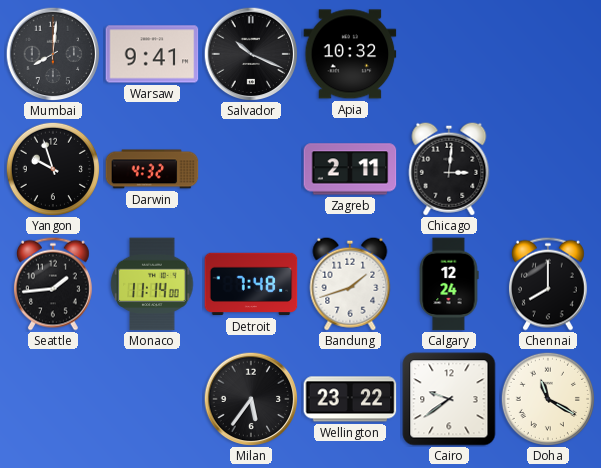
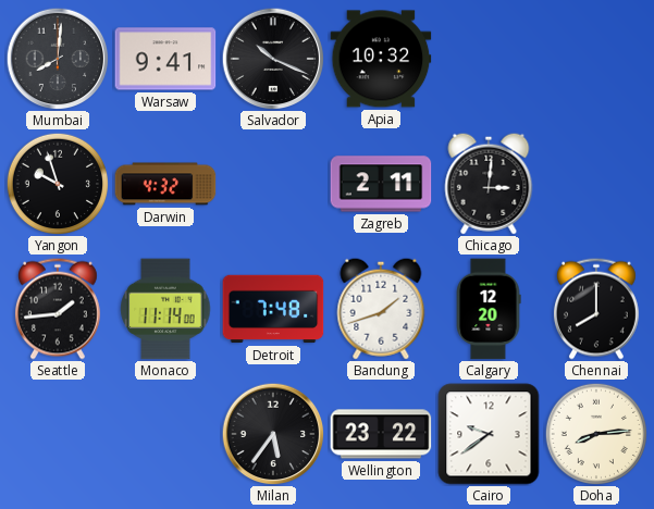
Calgary: 12:24 -> 12:20 (489, 309)
Doha: 11:20 -> 8:14 (595, 433)
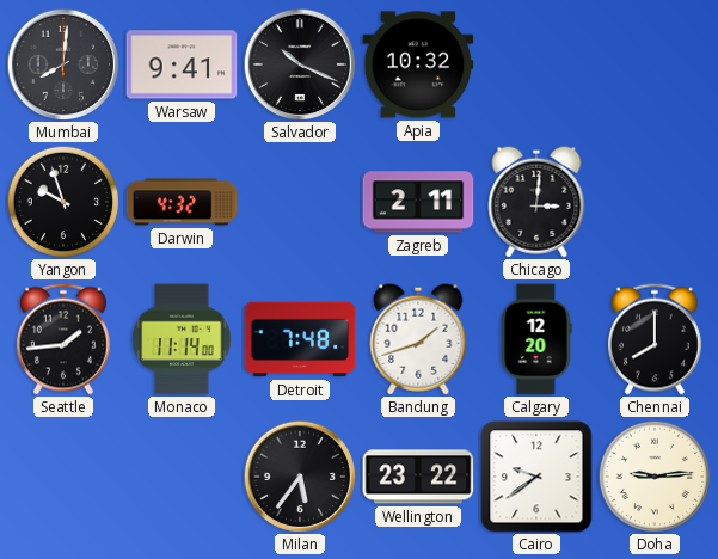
Doha: 8:14 -> 9:14 (653, 475)
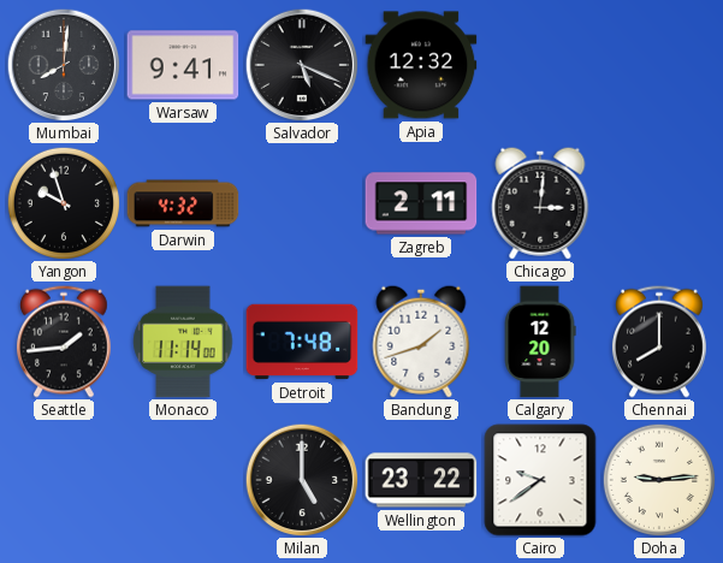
Salvador: 10:19 -> 5:19 (302, 65)
Apia: 10:32 -> 12:32 (421, 65)
Milan: 5:36 -> 5:00 (302, 480)
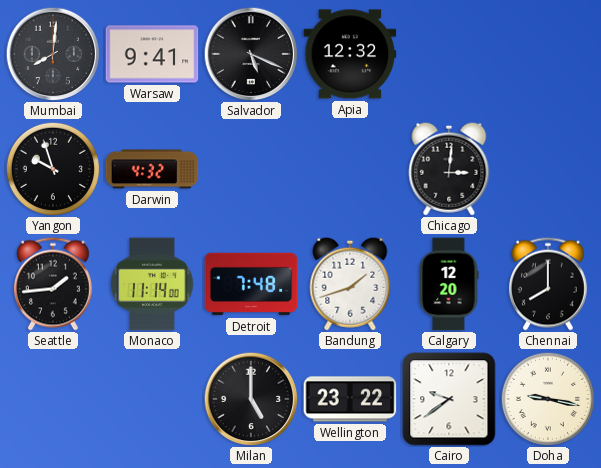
Zagreb: 2:11 -> none (421, 203)
Doha: 9:14 -> 9:17 (547, 398)
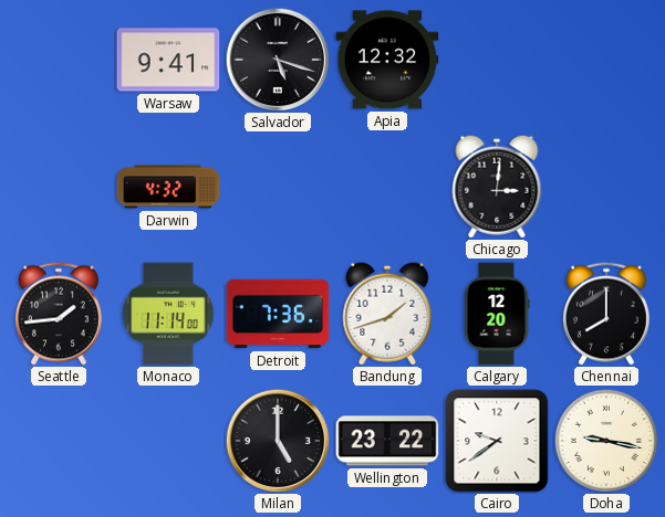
Mumbai: 8:01 -> none (53, 54)
Salvador: 5:19 -> 5:18 (278, 60)
Yangon: 9:57 -> none (52, 168)
Detroit: 7:48 -> 7:36 (278, 314)
